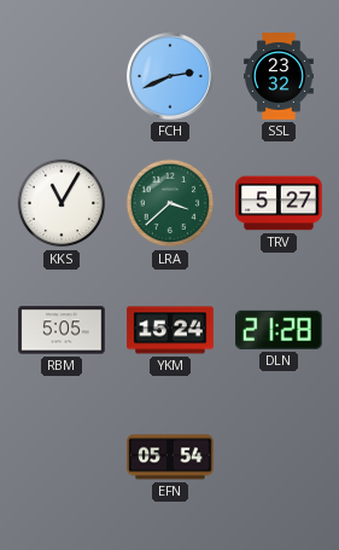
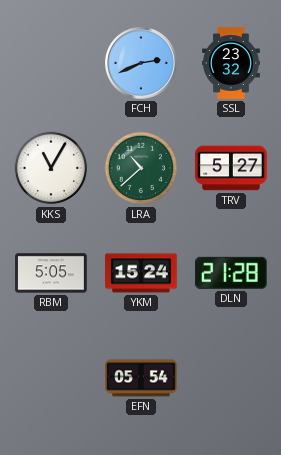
LRA: 3:38 -> 10:38 (141, 168)
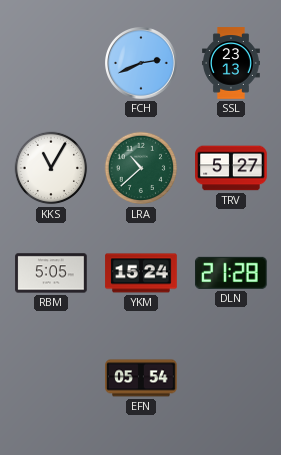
SSL: 23:32 -> 23:13 (232, 63)
